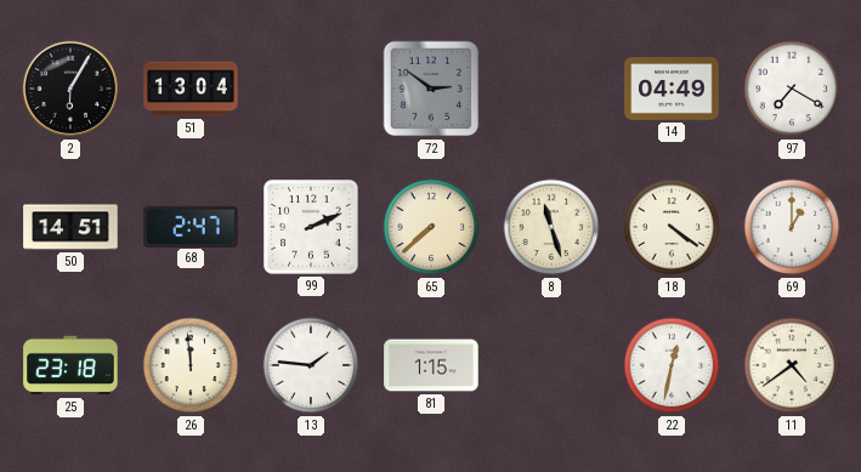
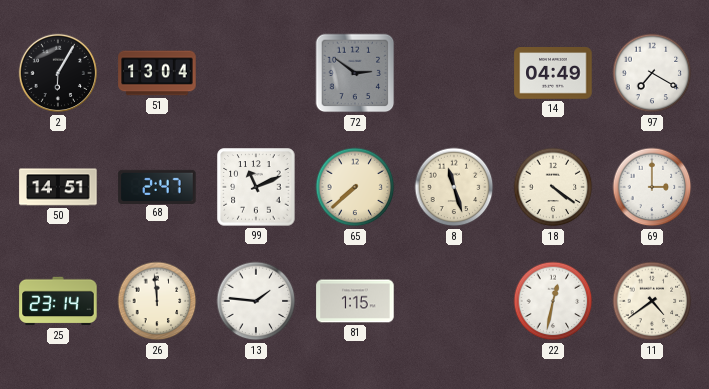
99: 2:11 -> 11:11 (256, 187)
69: 1:00 -> 3:00 (652, 187)
25: 23:18 -> 23:14 (58, 301)
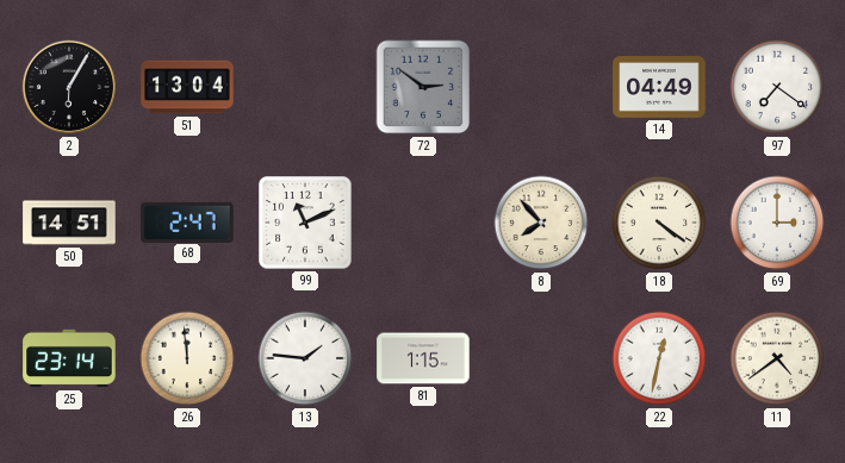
97: 7:20 -> 7:21 (777, 87)
65: 7:38 -> none (355, 187)
8: 11:27 -> 7:53 (541, 223)
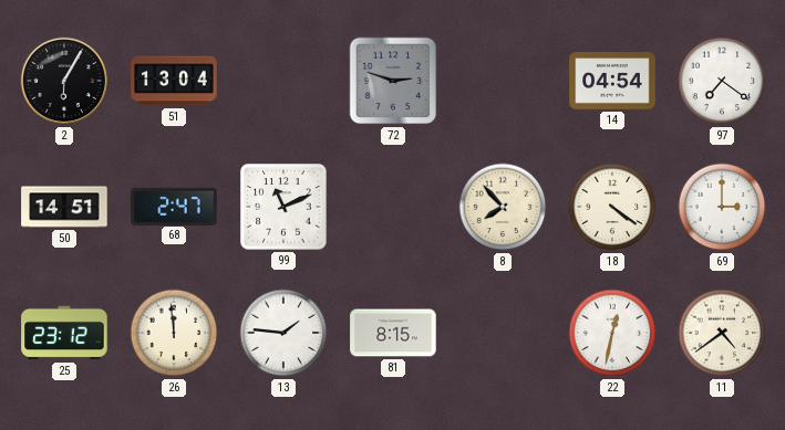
72: 2:51 -> 2:48 (393, 81)
14: 04:49 -> 04:54 (612, 81)
25: 23:14 -> 23:12 (64, 333)
81: 1:15 -> 8:15 (393, 333)
